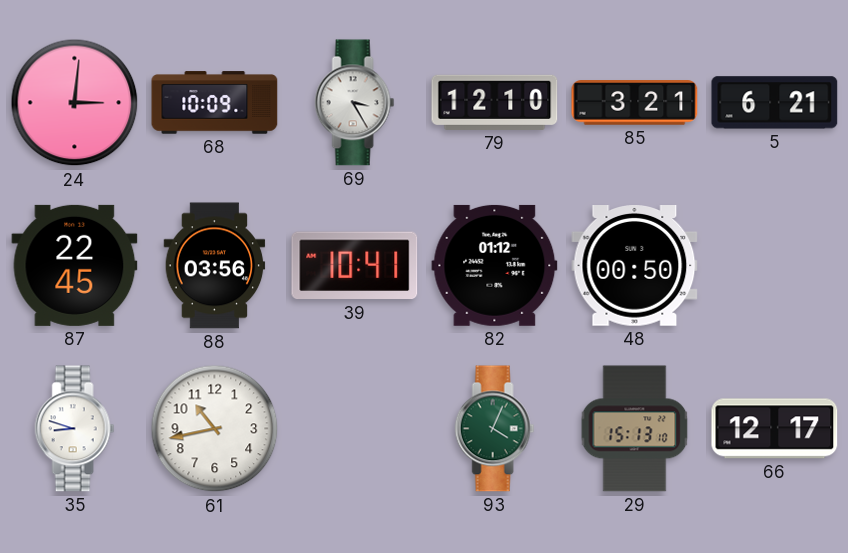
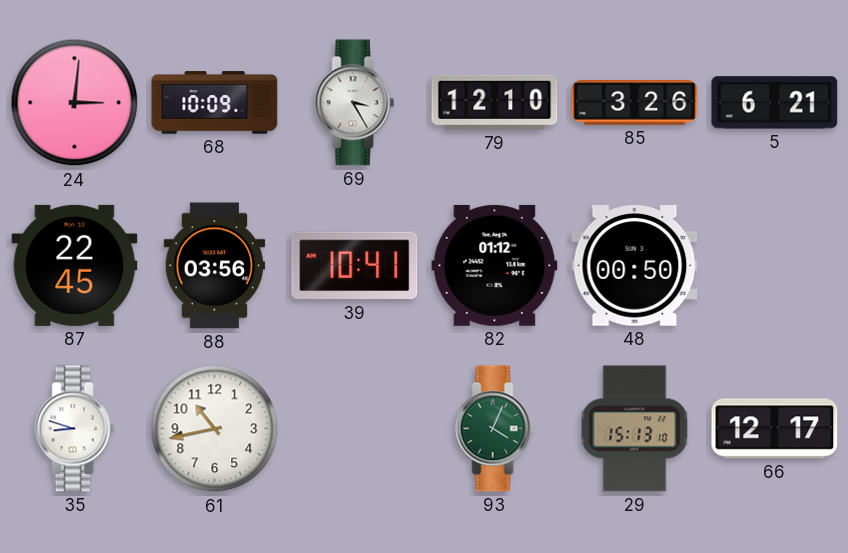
85: 3:21 -> 3:26 (635, 103)
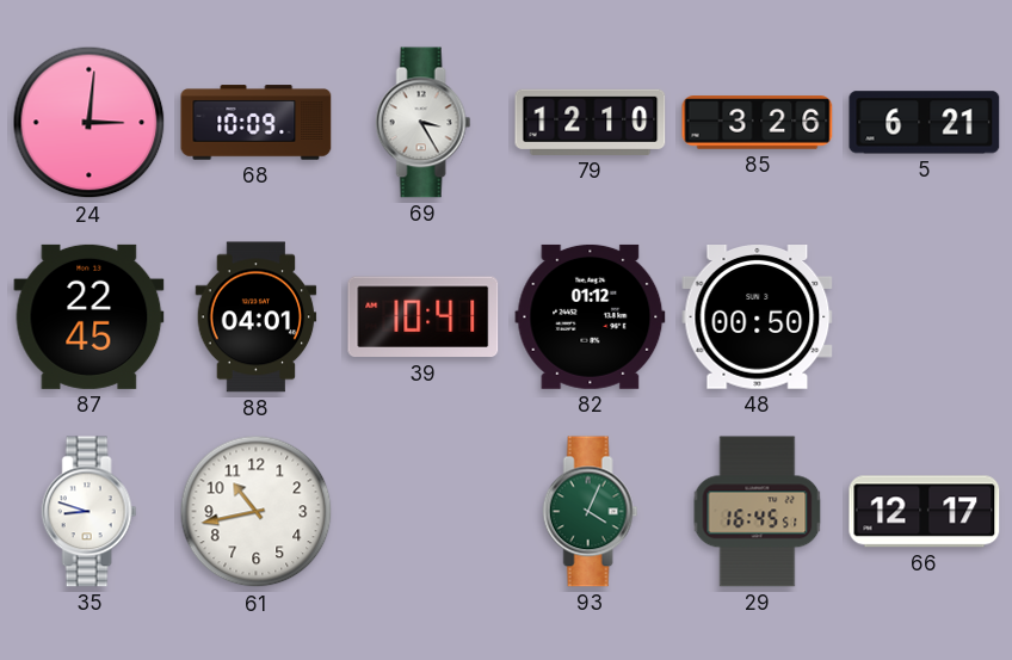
88: 03:56 -> 04:01 (257, 317)
29: 15:13 -> 16:45 (758, 512)
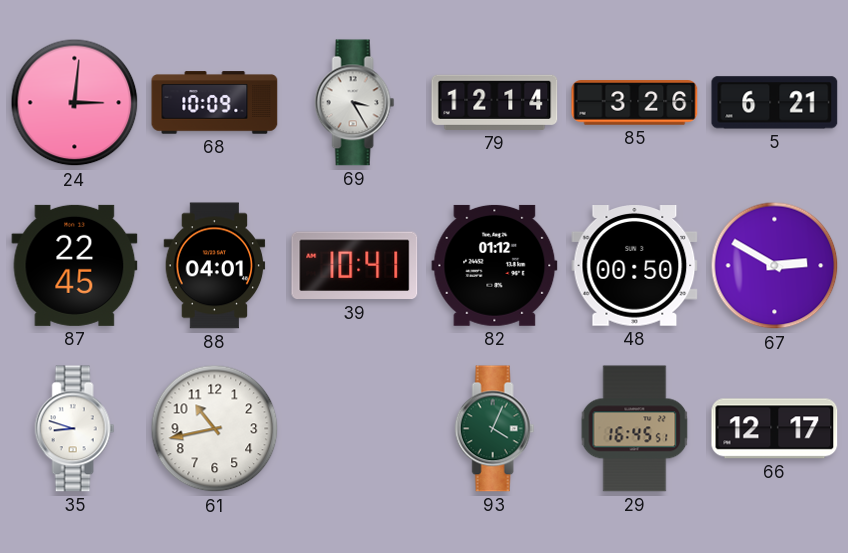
79: 12:10 -> 12:14 (495, 102)
67: none -> 2:50 (775, 266)
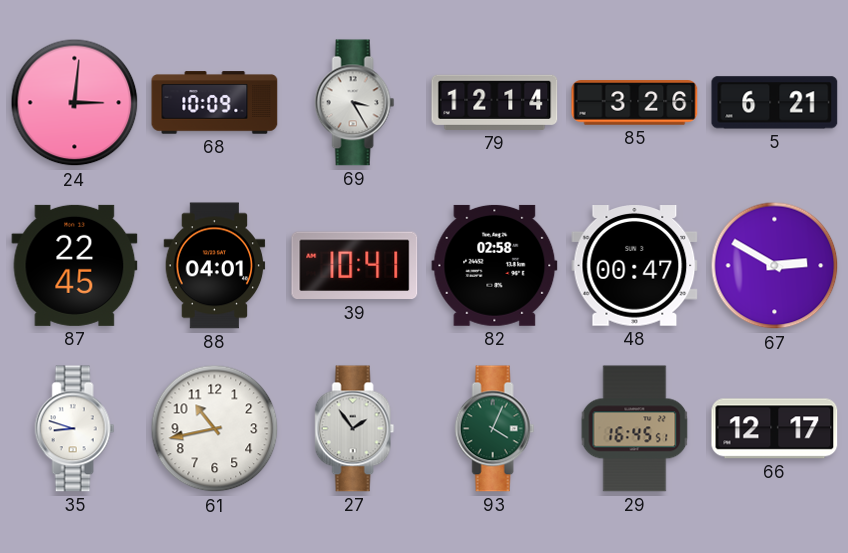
82: 01:12 -> 02:58 (495, 265)
48: 00:50 -> 00:47 (635, 266)
27: none -> 1:54 (355, 429)
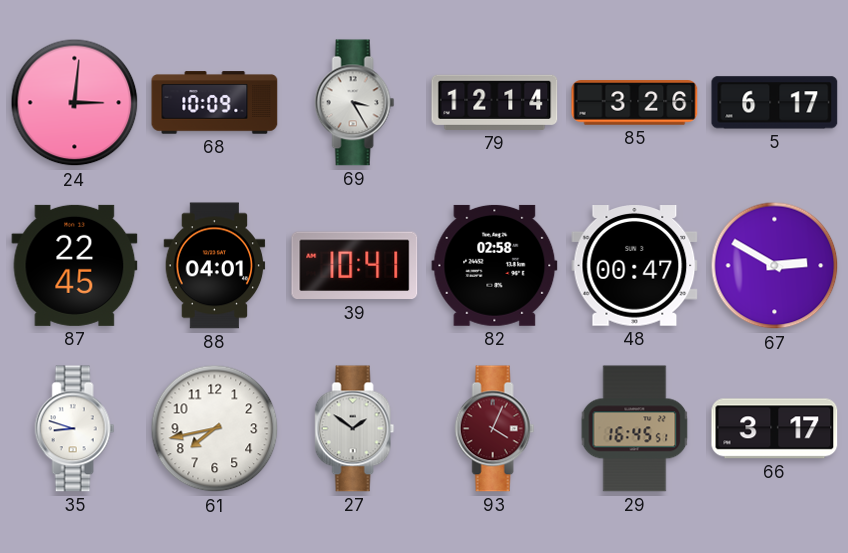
5: 6:21 -> 6:17 (775, 103)
61: 10:43 -> 7:43 (215, 429)
27: 1:54 -> 1:51 (355, 429)
93 dial: green -> burgundy (495, 429)
66: 12:17 -> 3:17 (775, 429)
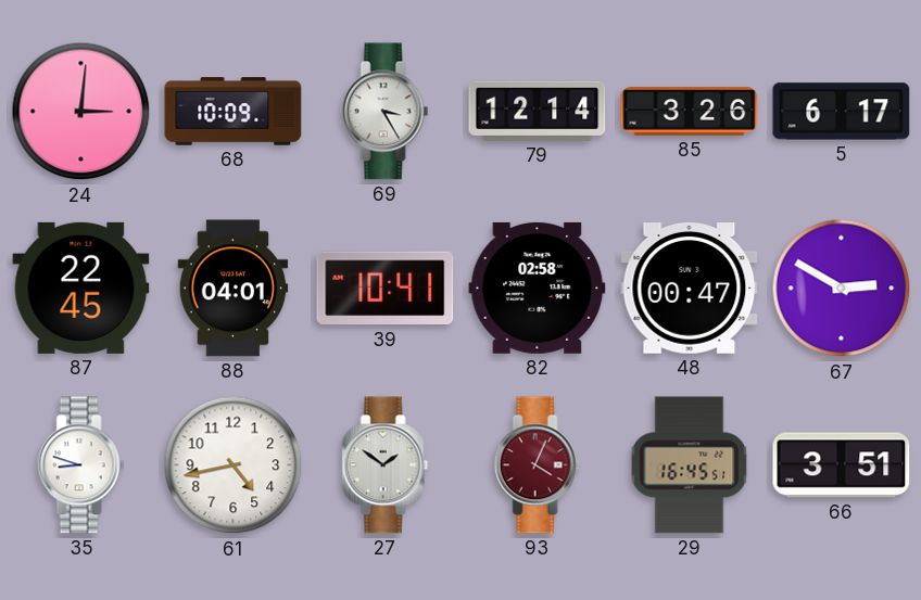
61: 7:43 -> 4:43 (234, 465)
66: 3:17 -> 3:51 (842, 465)
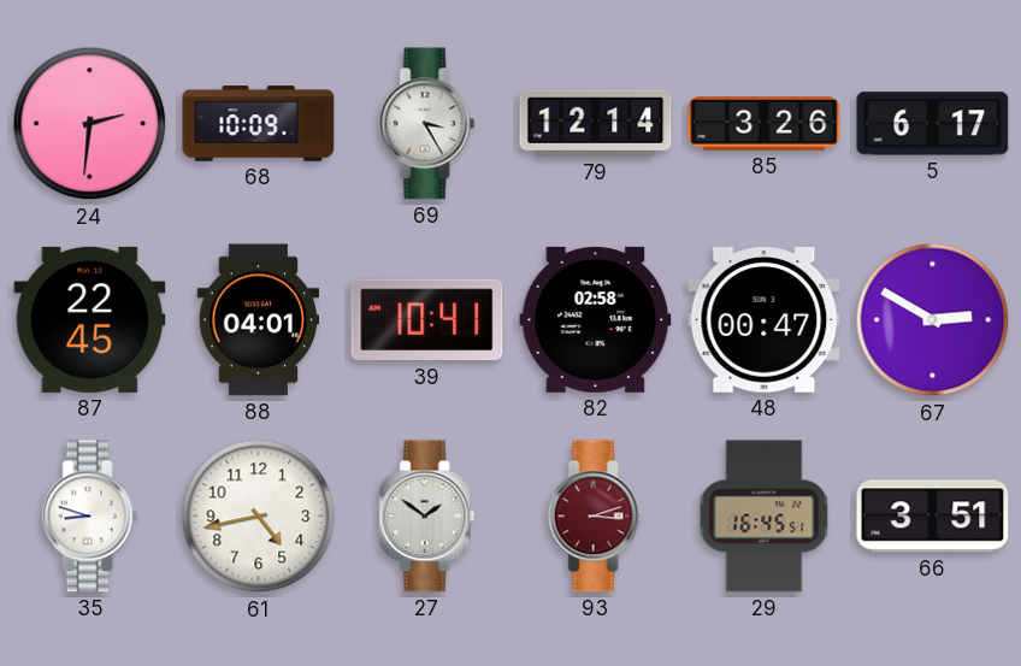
24: 3:01 -> 2:31 (90, 124)
93: 4:04 -> 3:12 (596, 517)
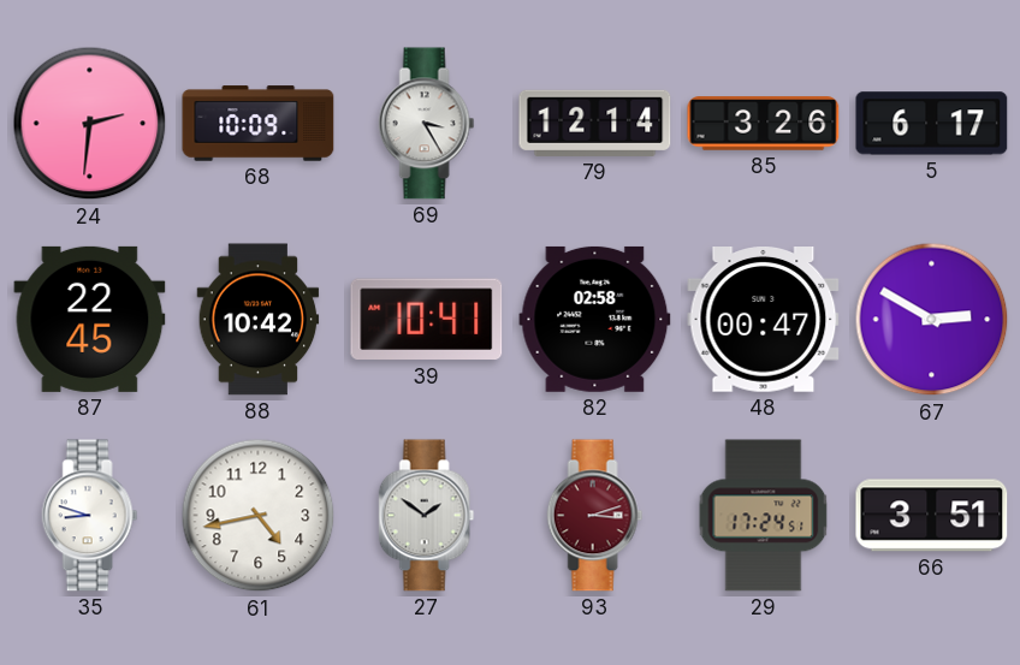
88: 04:01 -> 10:42 (259, 320)
29: 16:45 -> 17:24 (764, 516)
